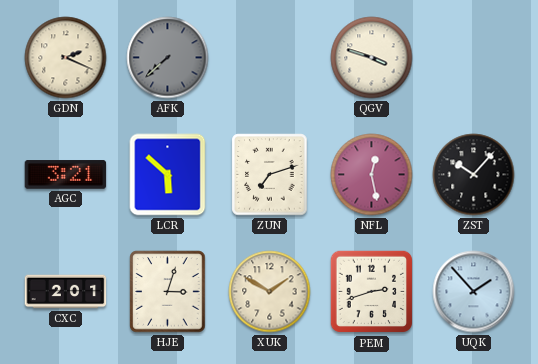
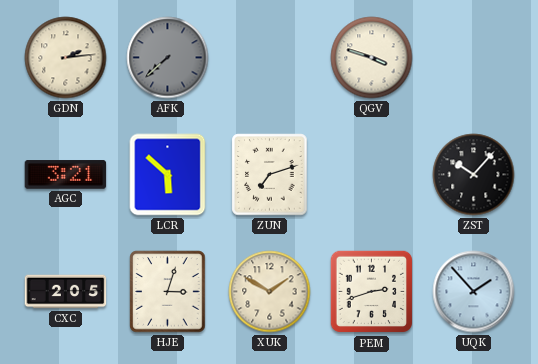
GDN: 2:19 -> 2:14 (66, 58)
NFL: 12:28 -> none (372, 175)
CXC: 2:01 -> 2:05 (66, 292)
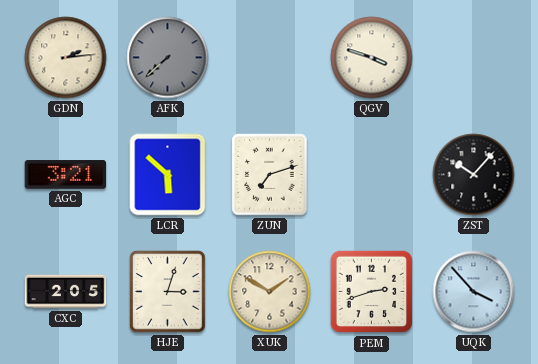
UQK: 1:53 -> 3:53 (474, 292)
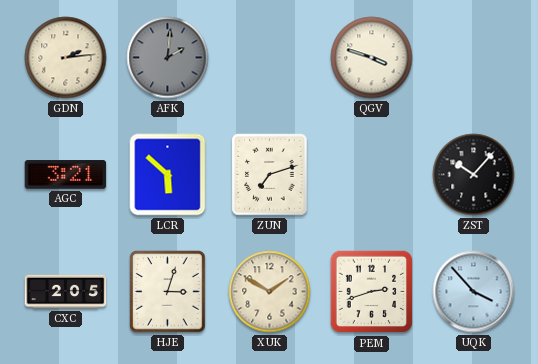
AFK: 7:38 -> 2:01 (168, 58)
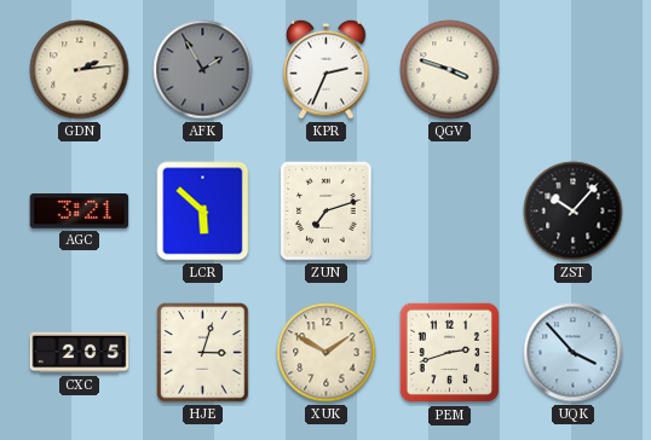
AFK: 2:01 -> 1:55 (203, 70)
KPR: none -> 2:34 (327, 69)
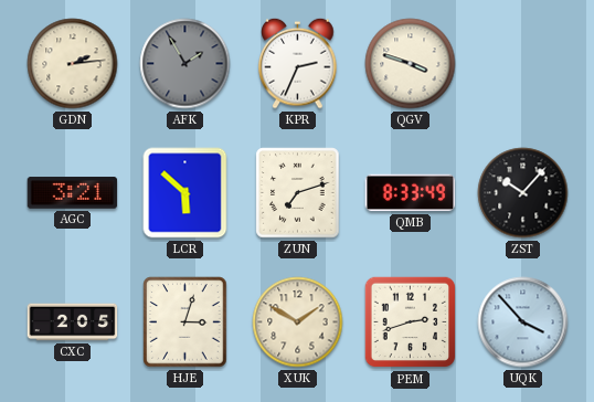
QMB: none -> 8:33 (411, 193)
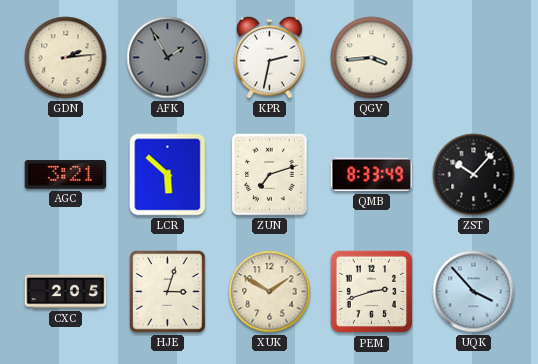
KPR: 2:34 -> 2:32 (270, 57)
QGV: 3:48 -> 3:44 (372, 58)
